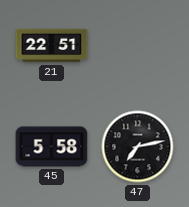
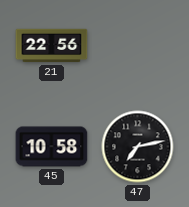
21: 22:51 -> 22:56 (52, 46)
45: 5:58 -> 10:58 (52, 147)
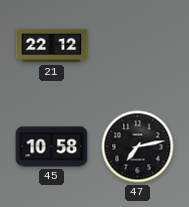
21: 22:56 -> 22:12 (52, 46)
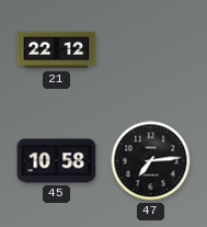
47: 7:13 -> 7:14 (151, 161)
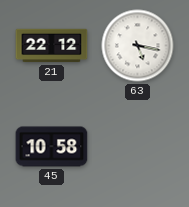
63: none -> 5:17 (138, 46)
47: 7:14 -> none (151, 161)
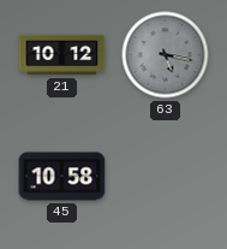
21: 22:12 -> 10:12 (62, 55)
63 dial: white -> grey (166, 55)
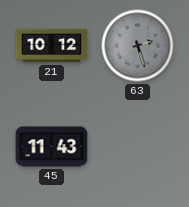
63: 5:17 -> 2:27 (138, 46)
45: 10:58 -> 11:43 (52, 147)
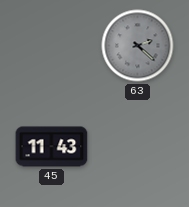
21: 10:12 -> none (52, 46)
63: 2:27 -> 2:22 (138, 46)
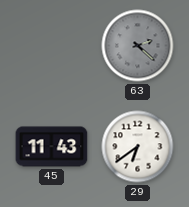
29: none -> 6:39 (138, 147)
